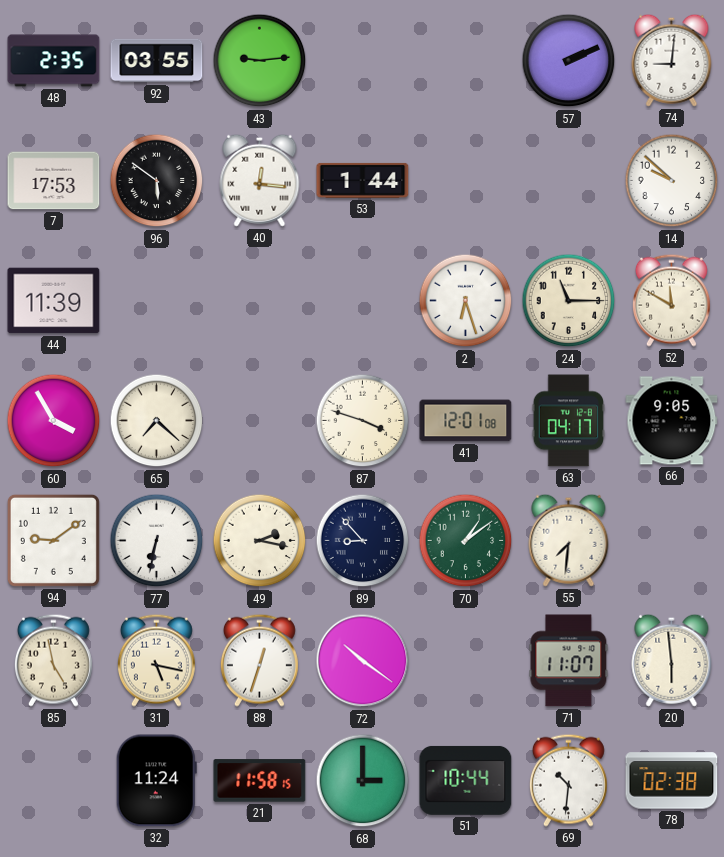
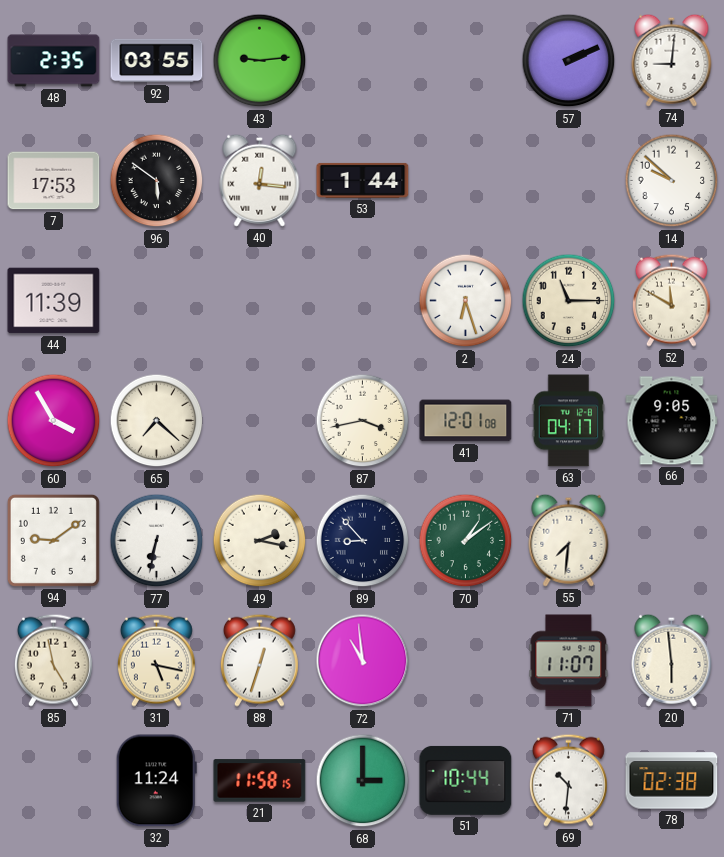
87: 3:48 -> 3:43 (363, 421)
72: 10:21 -> 10:59 (363, 661)
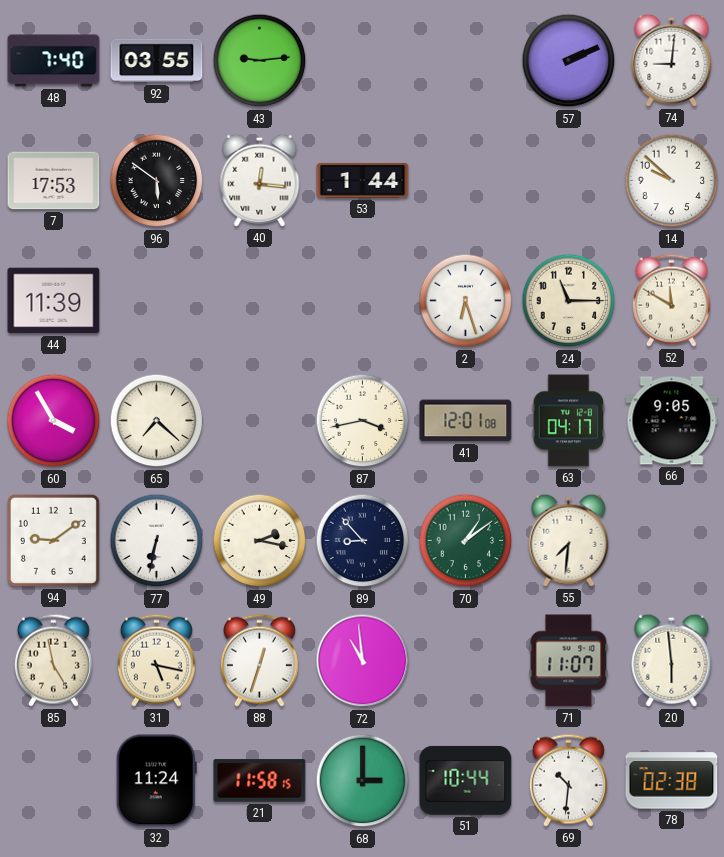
48: 2:35 -> 7:40 (54, 61)
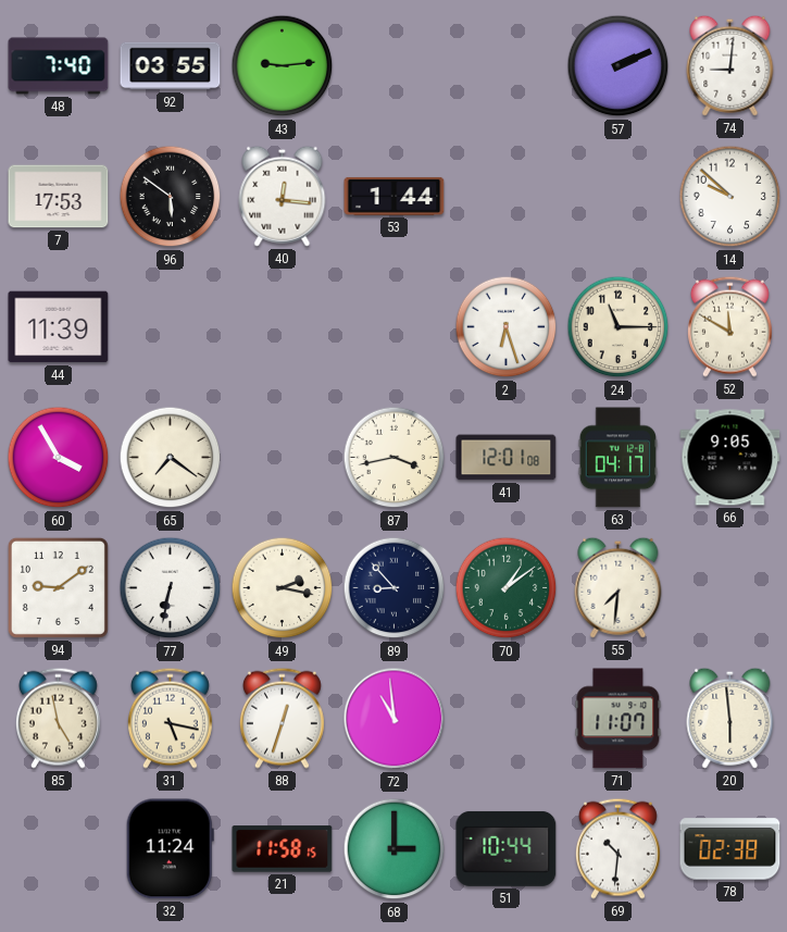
65: 7:22 -> 7:21 (171, 458)
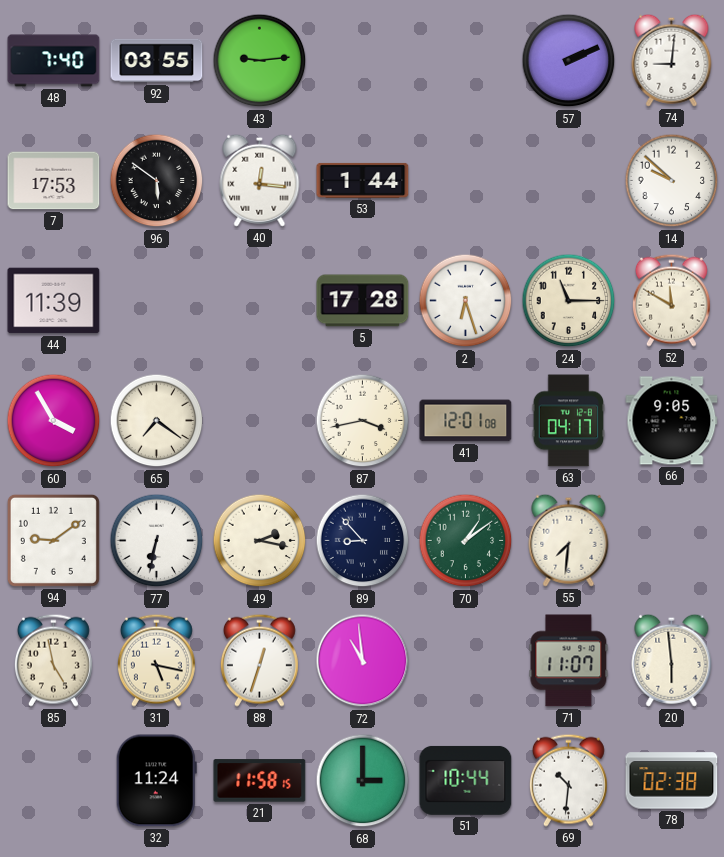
5: none -> 17:28 (363, 301)
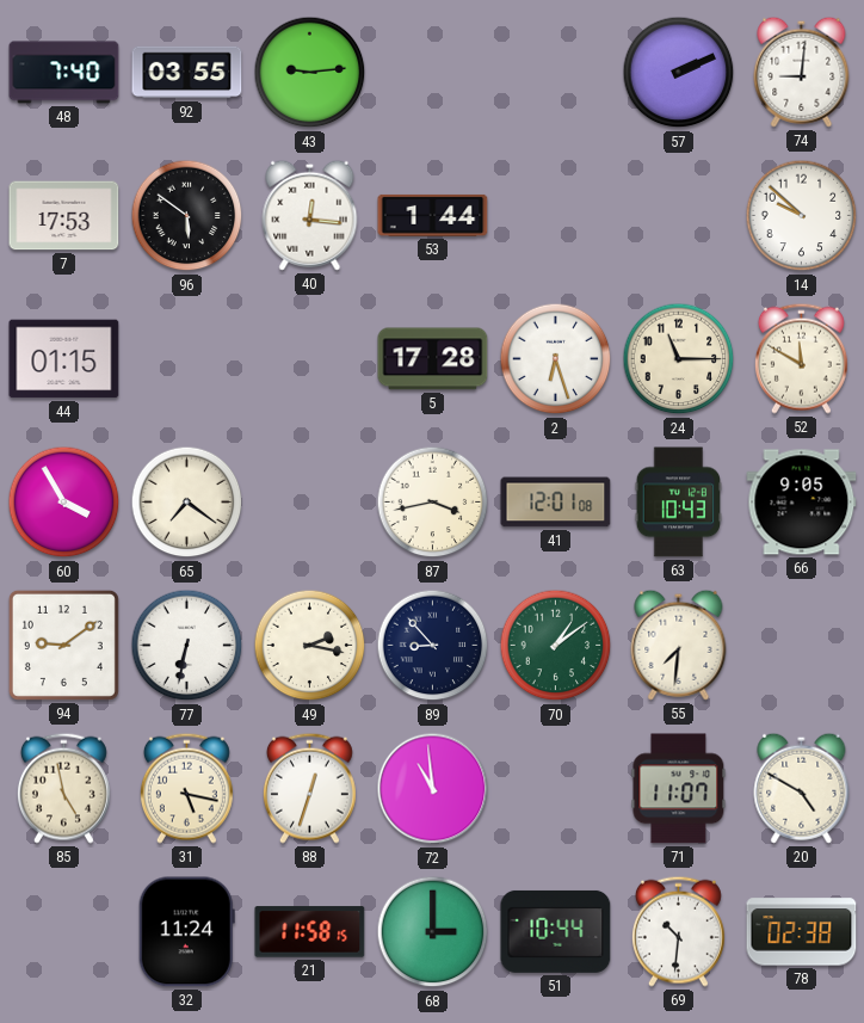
44: 11:39 -> 01:15 (64, 359)
63: 04:17 -> 10:43 (678, 503)
20: 5:59 -> 4:50 (802, 788)
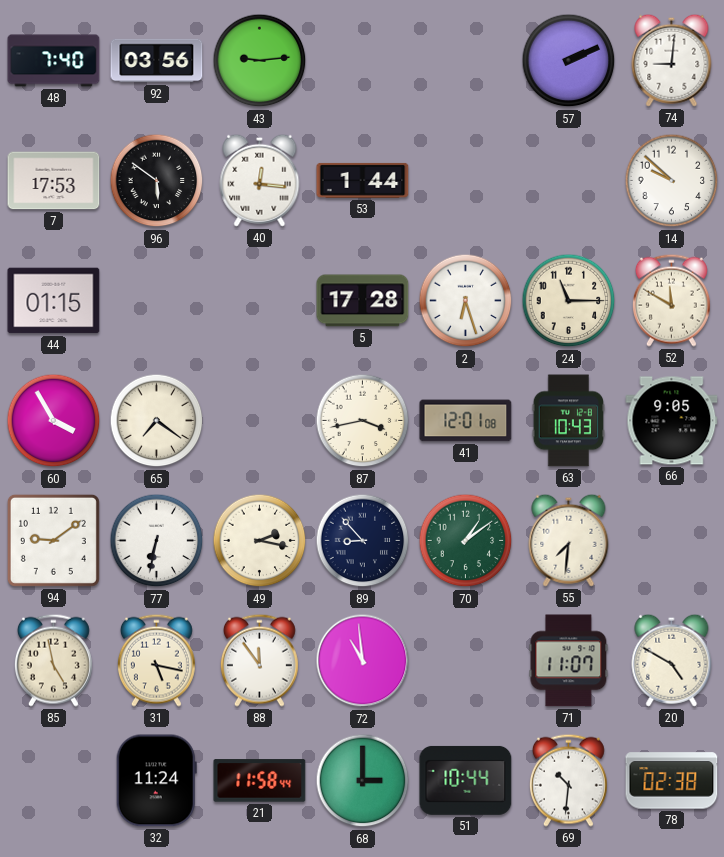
92: 03:55 -> 03:56 (157, 61)
88: 12:33 -> 11:54 (259, 660)
21: 11:58:15 -> 11:58:44 (260, 781)
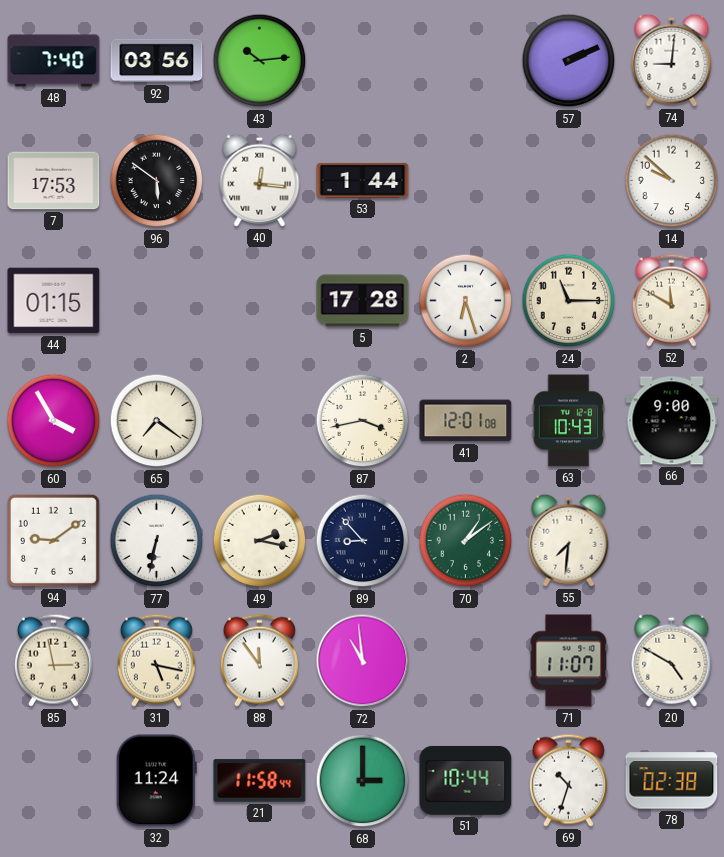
43: 9:14 -> 10:14 (260, 61)
66: 9:05 -> 9:00 (672, 421)
85: 4:58 -> 2:58 (53, 660)
69: 10:31 -> 10:33 (568, 780)
